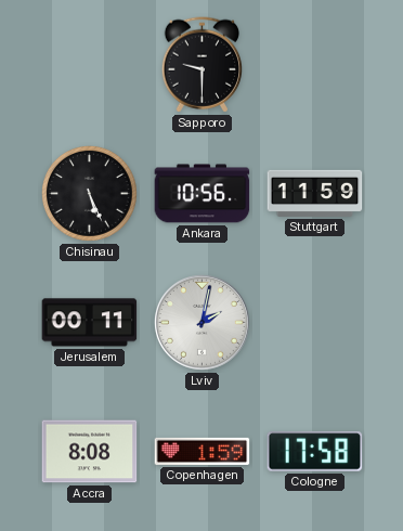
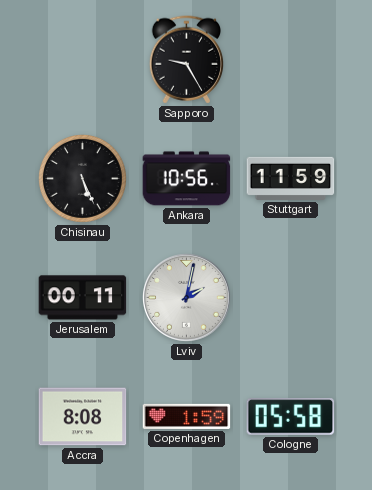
Sapporo: 9:30 -> 9:25 (186, 60)
Cologne: 17:58 -> 05:58 (291, 417)
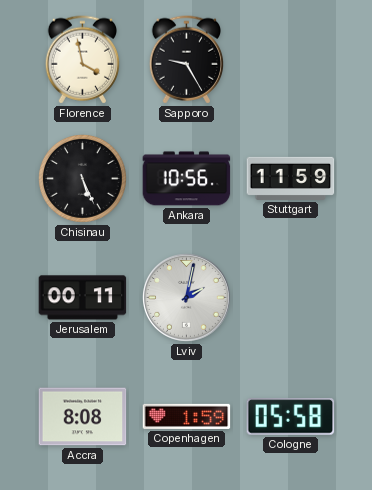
Florence: none -> 3:58 (82, 60)
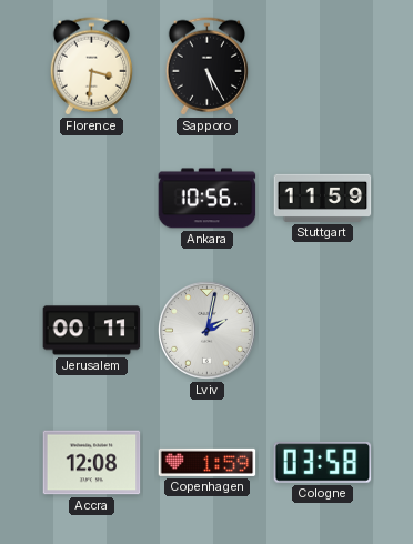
Florence: 3:58 -> 3:31 (91, 67)
Sapporo: 9:25 -> 5:25 (206, 67)
Chisinau: 5:26 -> none (82, 178)
Accra: 8:08 -> 12:08 (92, 463)
Cologne: 05:58 -> 03:58 (323, 463)
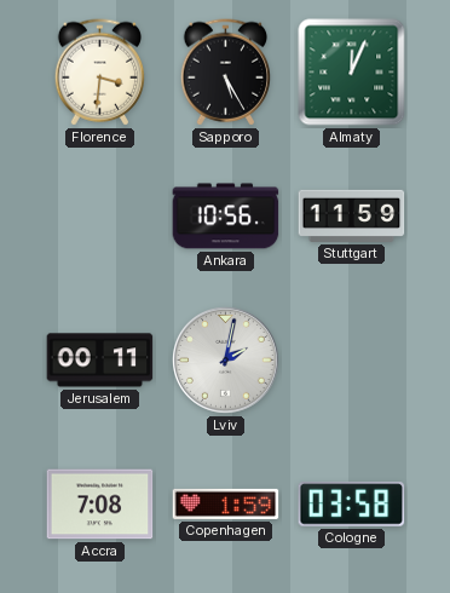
Almaty: none -> 12:04 (352, 73)
Accra: 12:08 -> 7:08 (100, 505)
